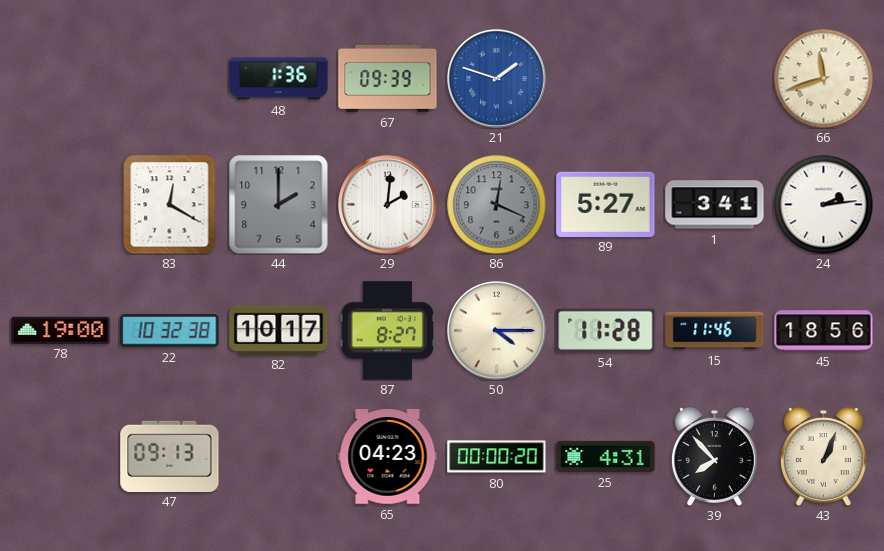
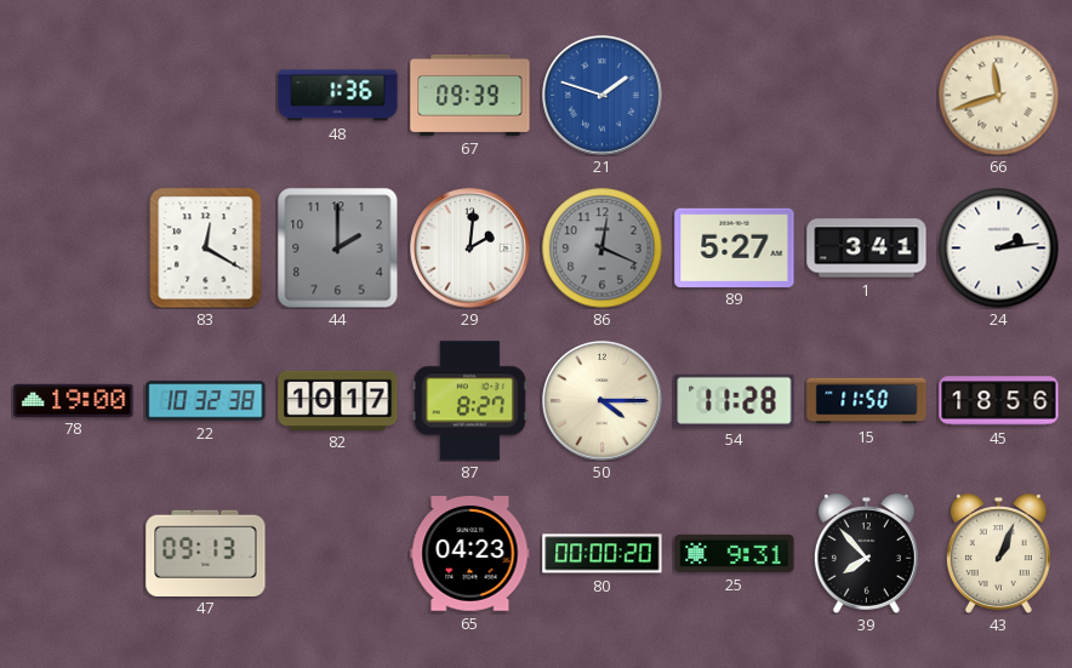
15: 11:46 -> 11:50 (867, 401)
25: 4:31 -> 9:31 (735, 553)
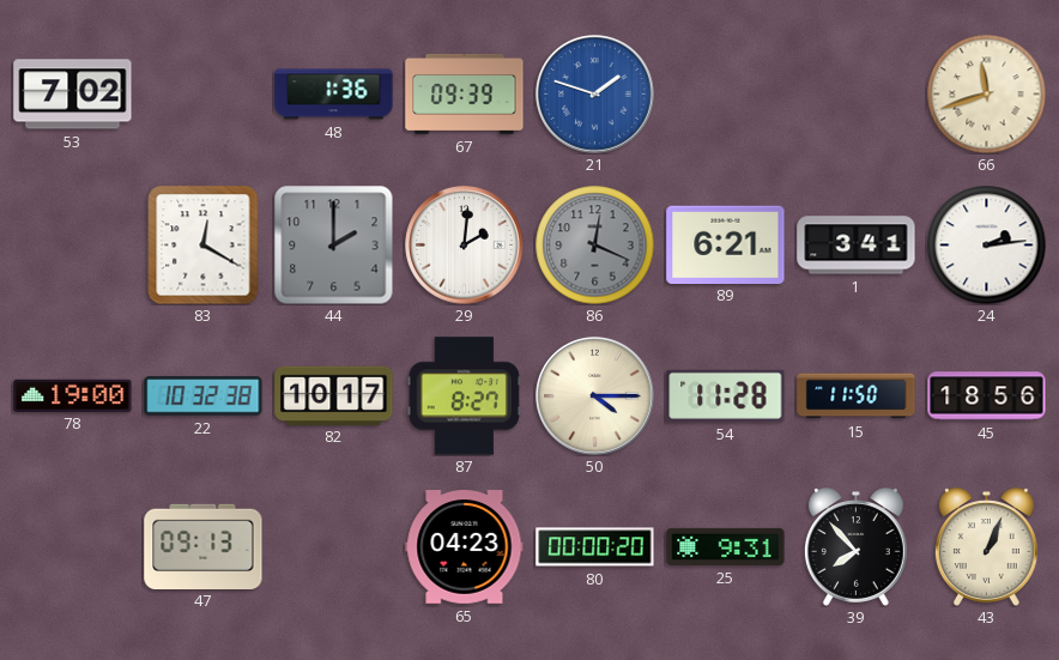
53: none -> 7:02 (73, 95)
89: 5:27 -> 6:21 (726, 244)
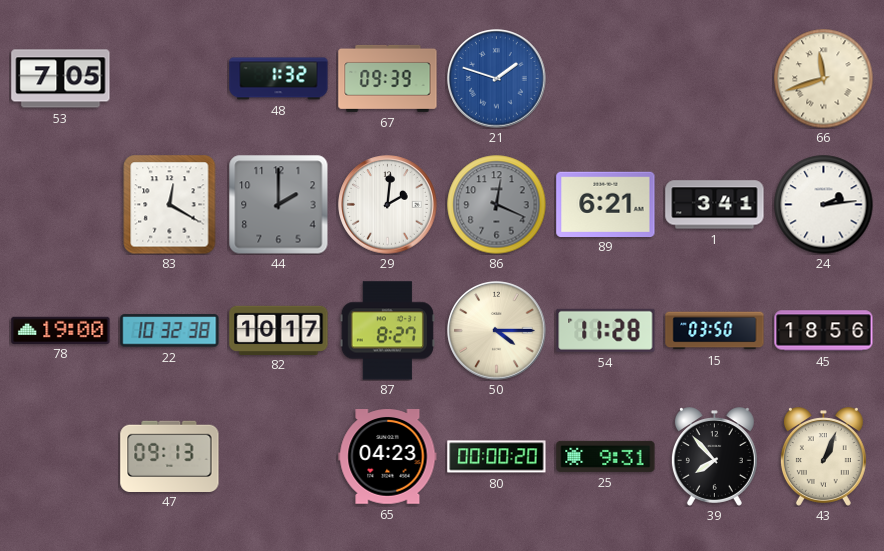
53: 7:02 -> 7:05 (61, 79)
48: 1:36 -> 1:32 (279, 79)
15: 11:50 -> 03:50 (715, 331)
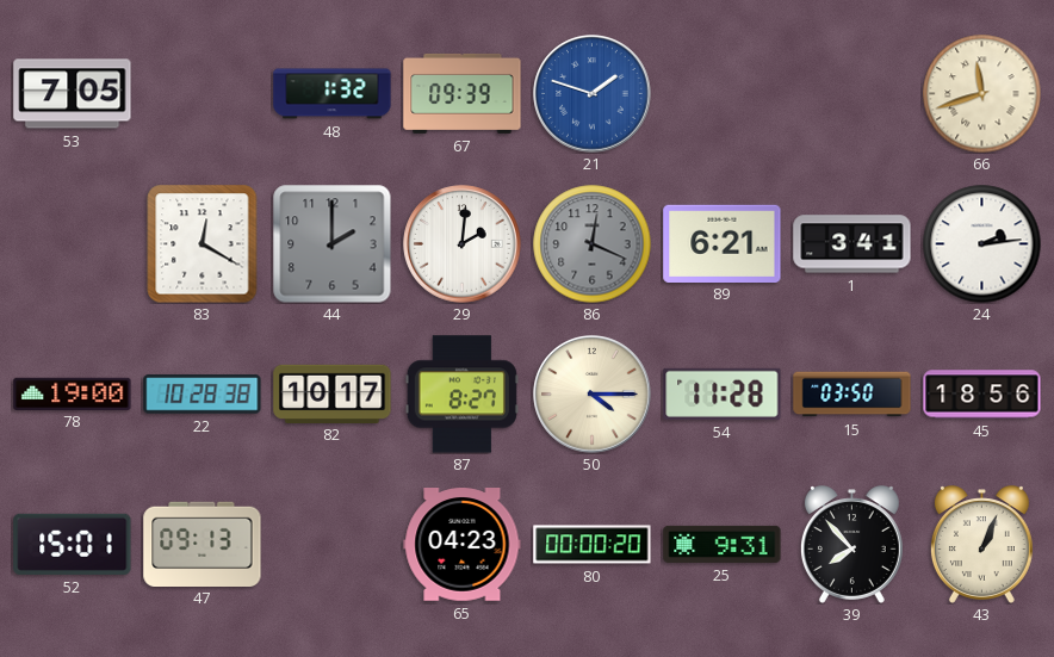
22: 10:32 -> 10:28 (203, 395)
52: none -> 15:01 (73, 544)
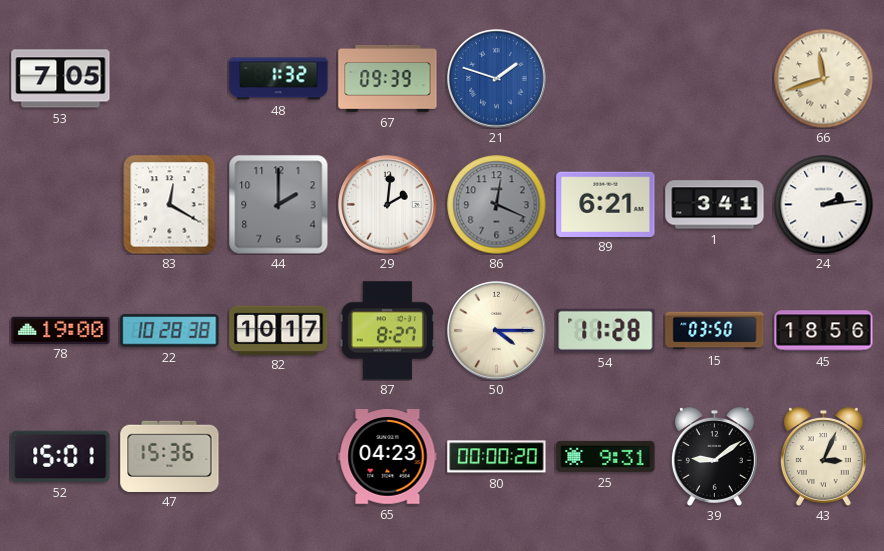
47: 09:13 -> 15:36 (170, 456)
39: 7:53 -> 9:09 (714, 457)
43: 1:04 -> 3:04 (823, 457)
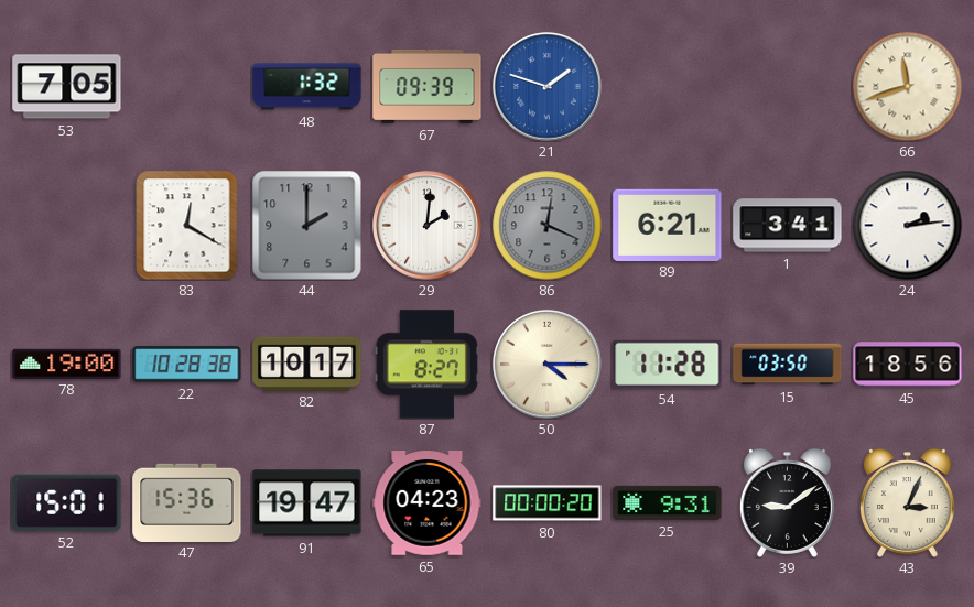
91: none -> 19:47 (307, 503)
